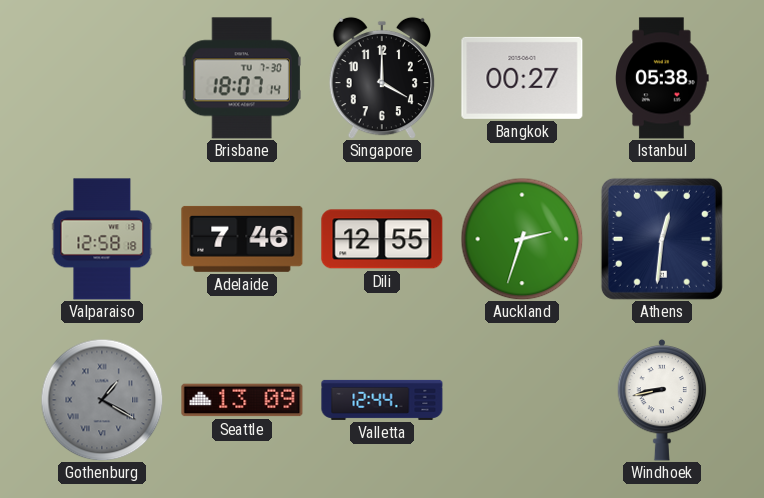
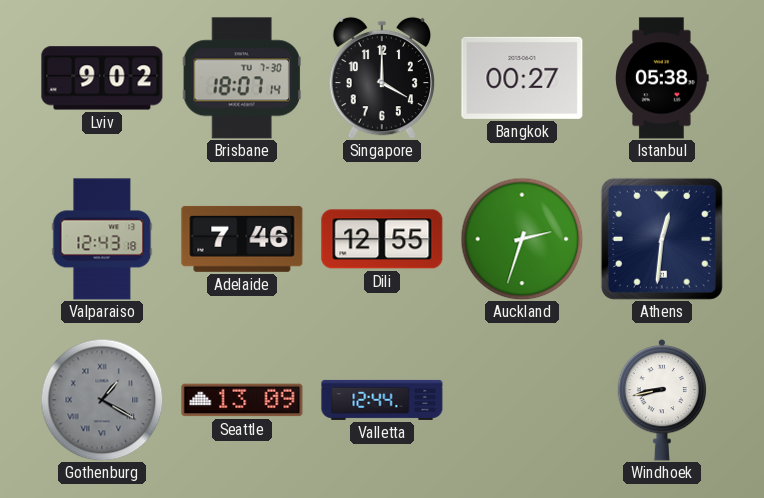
Lviv: none -> 9:02 (102, 78)
Valparaiso: 12:58 -> 12:43 (102, 239)
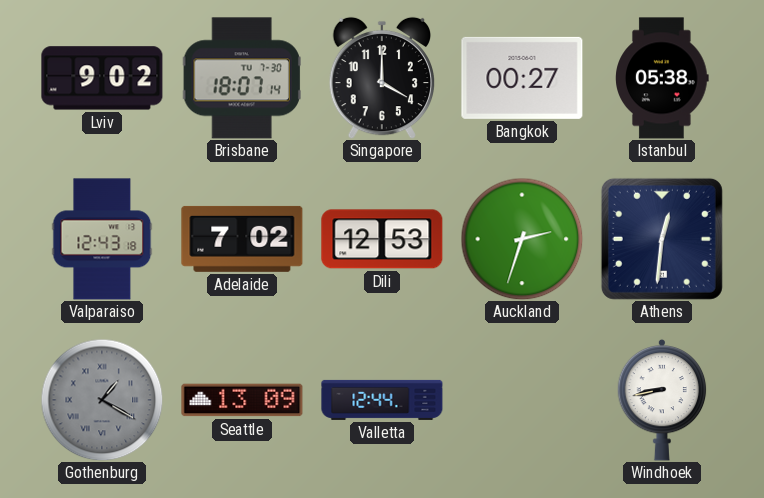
Adelaide: 7:46 -> 7:02 (242, 239)
Dili: 12:55 -> 12:53 (382, 239)
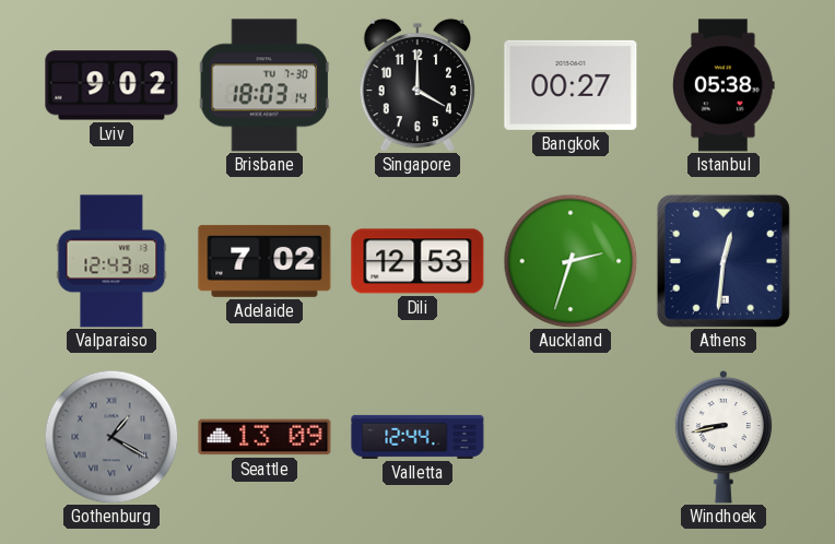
Brisbane: 18:07 -> 18:03 (264, 85)
